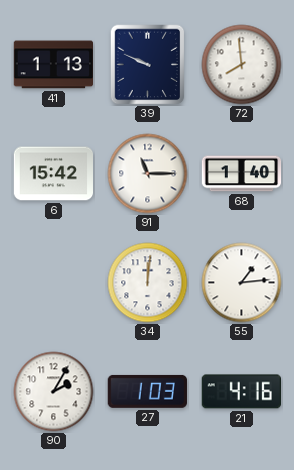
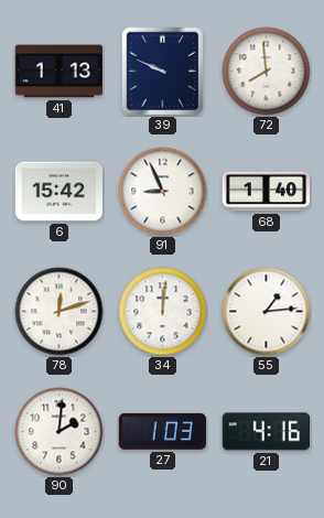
91: 11:15 -> 8:56 (163, 192)
78: none -> 12:12 (60, 312)
90: 2:05 -> 2:01 (60, 432)
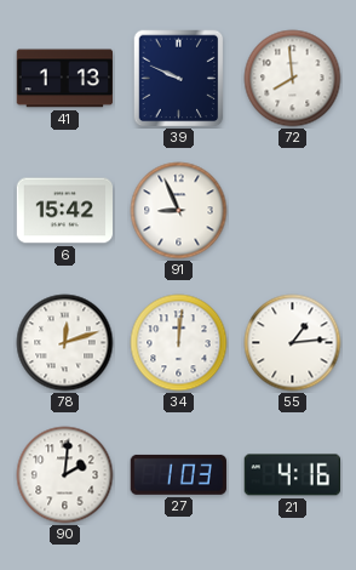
68: 1:40 -> none (267, 192)
